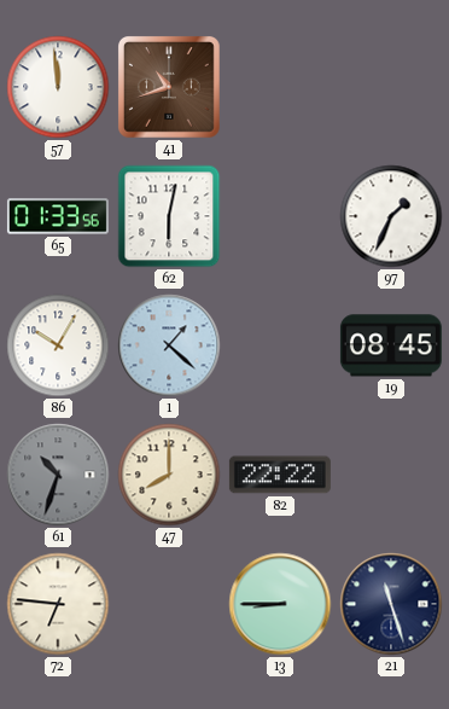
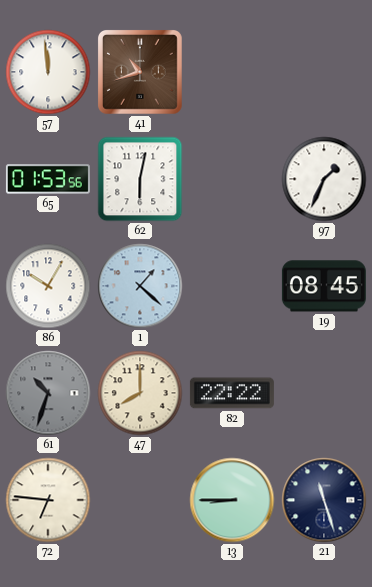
65: 01:33 -> 01:53 (48, 179)
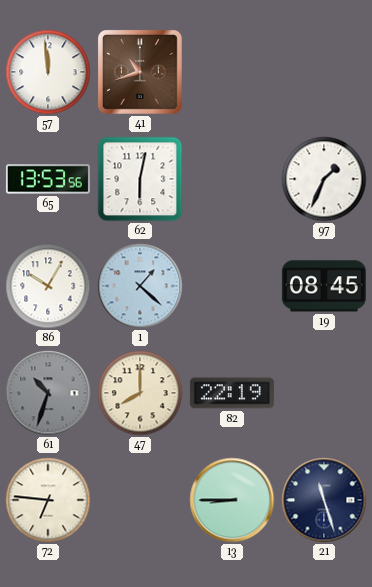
65: 01:53 -> 13:53 (48, 179)
82: 22:22 -> 22:19 (232, 393)
